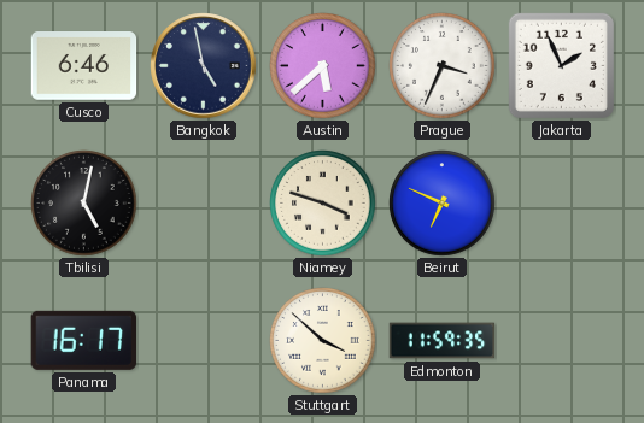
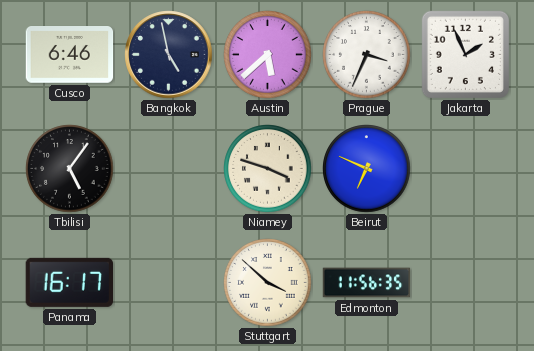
Tbilisi: 5:02 -> 5:06 (70, 169)
Edmonton: 11:59 -> 11:56 (367, 283)
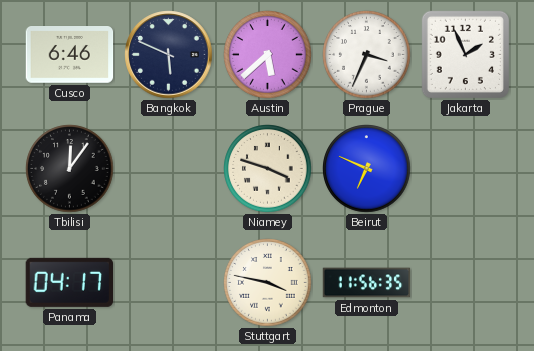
Bangkok: 4:58 -> 5:49 (169, 55)
Tbilisi: 5:06 -> 12:06 (70, 169)
Panama: 16:17 -> 04:17 (69, 282)
Stuttgart: 3:52 -> 3:47 (268, 283)
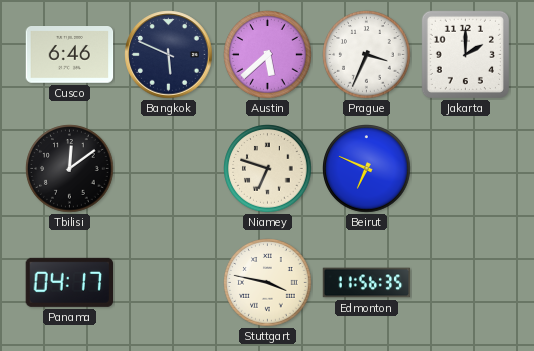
Jakarta: 1:56 -> 2:00 (465, 54)
Tbilisi: 12:06 -> 12:09 (70, 169)
Niamey: 3:48 -> 6:48 (268, 169)
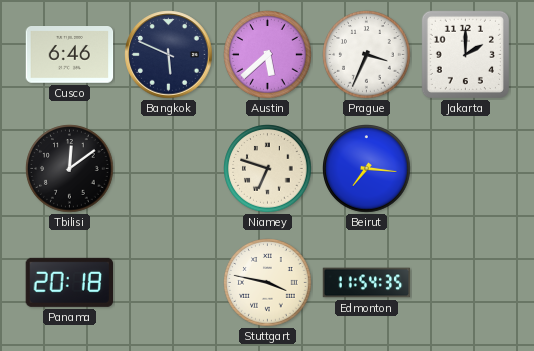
Beirut: 6:49 -> 7:16 (367, 169)
Panama: 04:17 -> 20:18 (69, 282)
Edmonton: 11:56 -> 11:54 (367, 283)
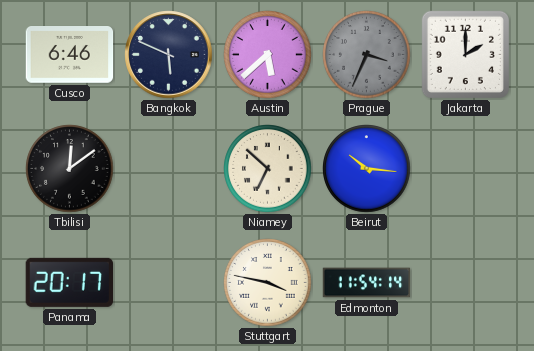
Prague dial: white -> grey (367, 55)
Niamey: 6:48 -> 6:52 (268, 169)
Beirut: 7:16 -> 10:16 (367, 169)
Panama: 20:18 -> 20:17 (69, 282)
Edmonton: 11:54:35 -> 11:54:14 (367, 283)
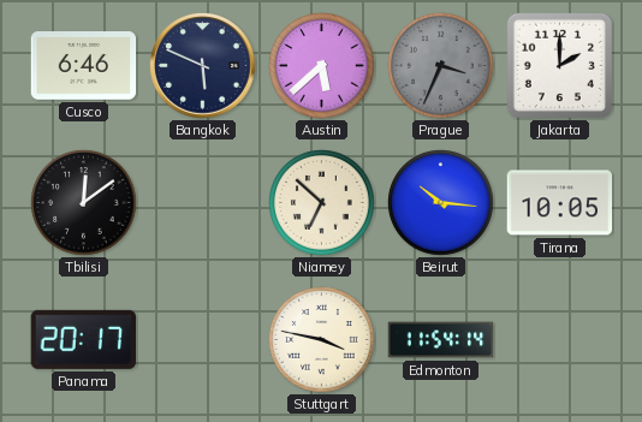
Tirana: none -> 10:05 (560, 203)
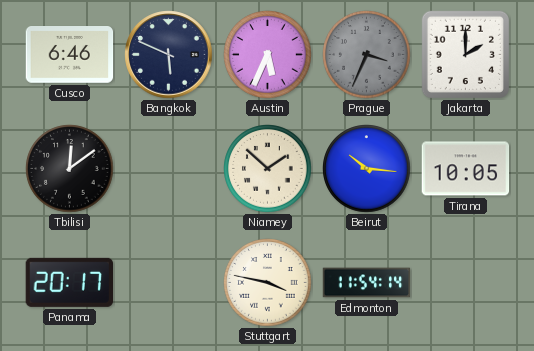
Austin: 5:38 -> 5:34 (268, 55)
Niamey: 6:52 -> 1:52 (268, 169)
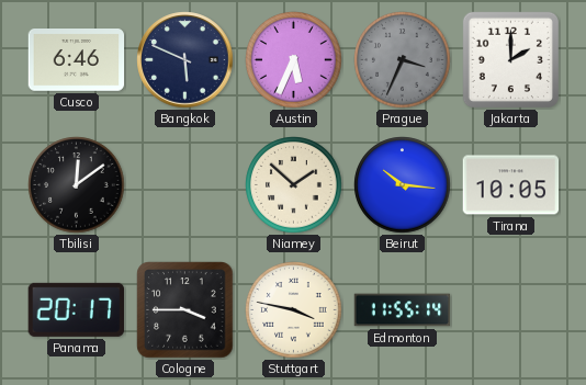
Cologne: none -> 3:45 (185, 310)
Edmonton: 11:54 -> 11:55 (403, 310)
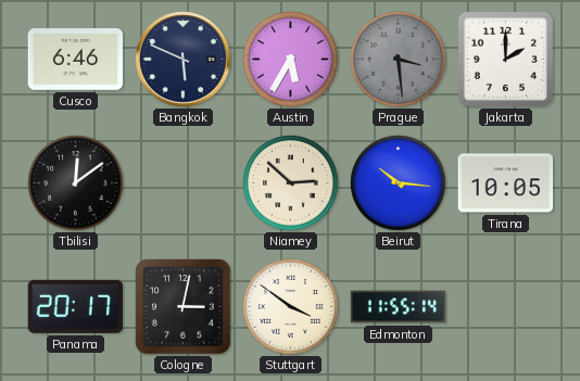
Austin: 5:34 -> 5:35 (291, 60)
Prague: 3:34 -> 3:29 (399, 60)
Niamey: 1:52 -> 2:52 (291, 183)
Cologne: 3:45 -> 3:02 (184, 307)
Stuttgart: 3:47 -> 3:51 (291, 307)
